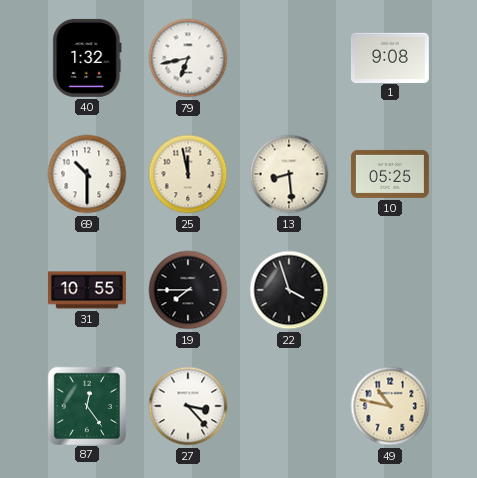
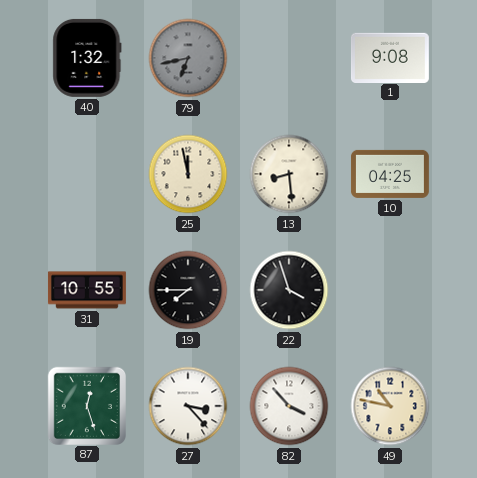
79 dial: white -> grey (188, 58)
69: 10:30 -> none (87, 174)
10: 05:25 -> 04:25 (390, 174)
87: 12:24 -> 12:27 (86, 405)
82: none -> 3:53 (289, 406)
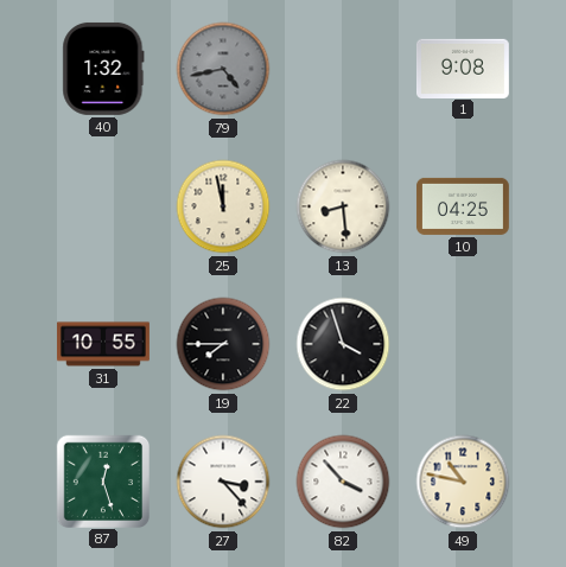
79: 6:43 -> 4:43 (223, 69)
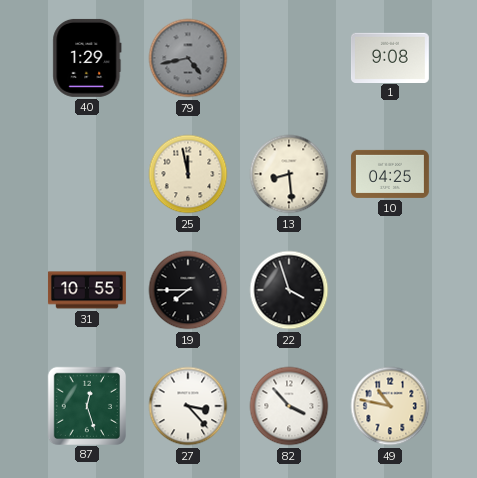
40: 1:32 -> 1:29 (87, 58)
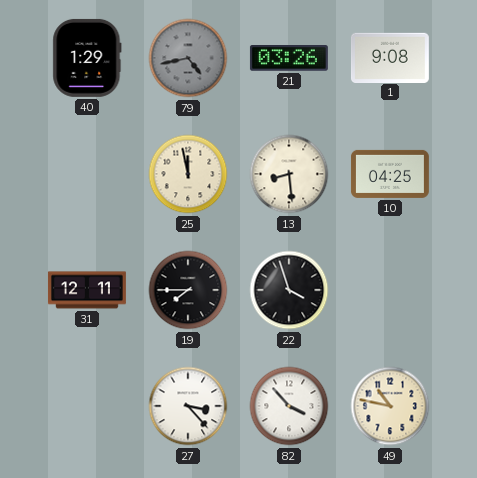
21: none -> 03:26 (289, 58)
31: 10:55 -> 12:11 (87, 290)
87: 12:27 -> none (86, 405)
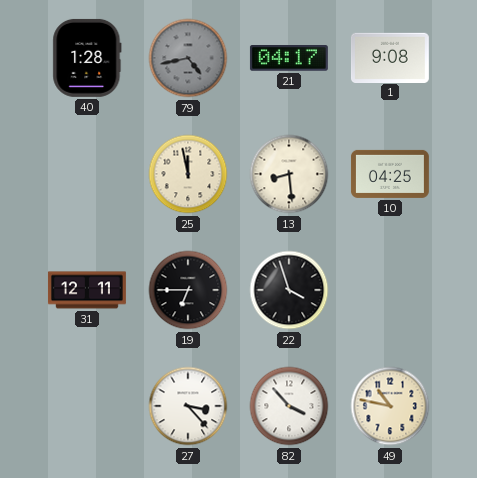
40: 1:29 -> 1:28 (87, 58)
21: 03:26 -> 04:17 (289, 58)
19: 7:45 -> 6:45 (188, 290)
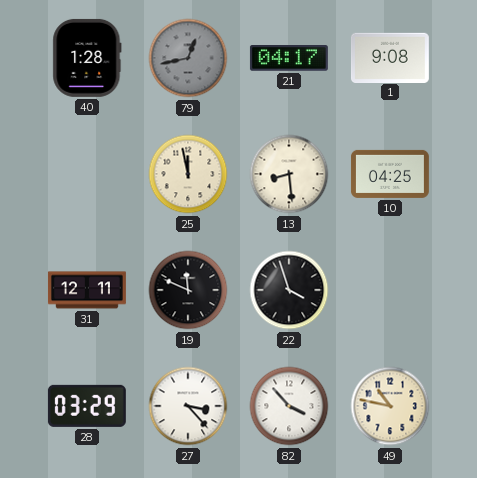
79: 4:43 -> 12:43 (188, 58)
19: 6:45 -> 11:49 (188, 290)
28: none -> 03:29 (87, 406)
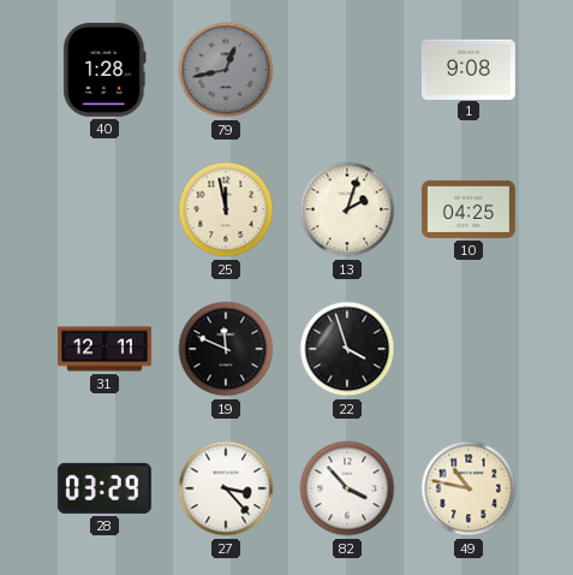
21: 04:17 -> none (289, 58)
13: 8:29 -> 2:03 (347, 209)
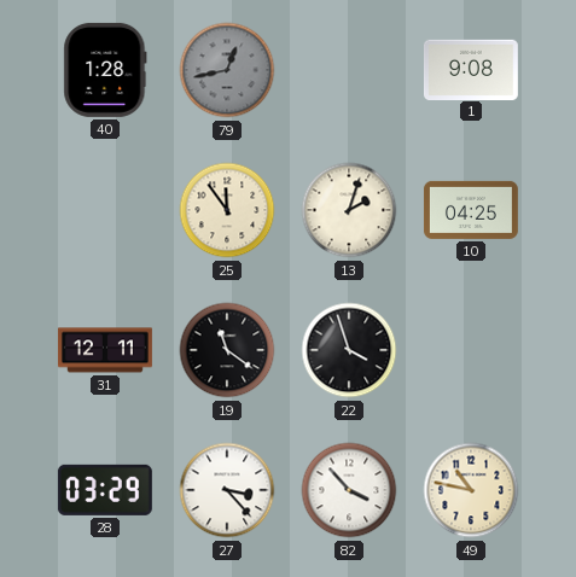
25: 11:58 -> 11:54 (227, 210)
19: 11:49 -> 11:21 (227, 350)
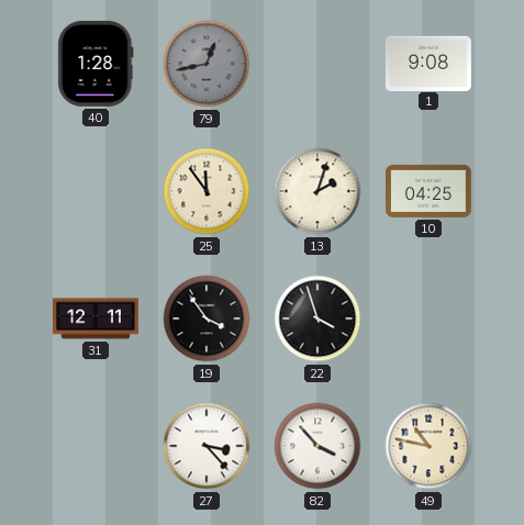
19: 11:21 -> 3:54 (207, 319)
28: 03:29 -> none (105, 490)
